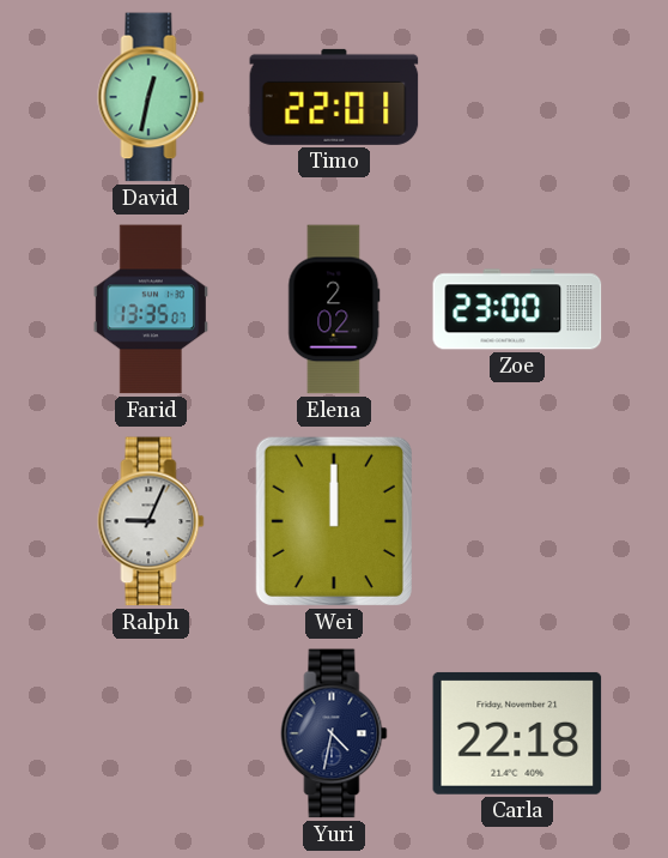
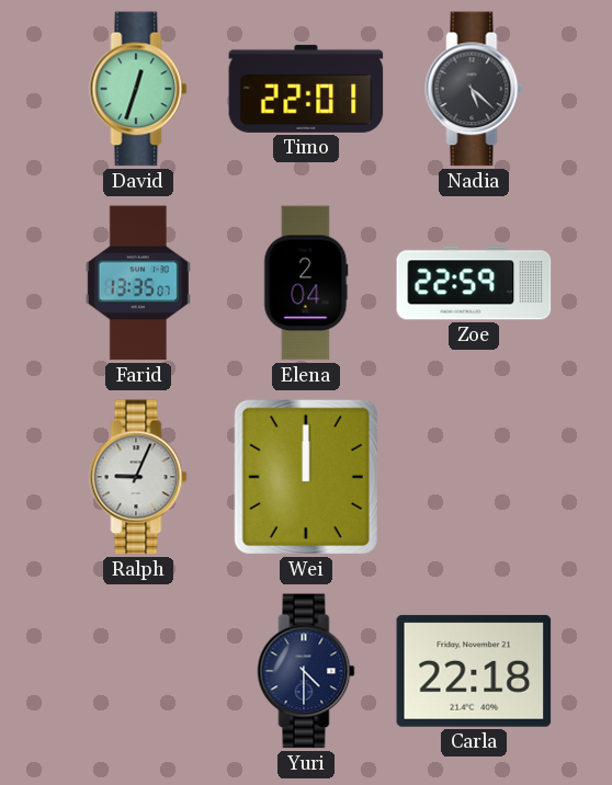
David: 12:32 -> 12:33 (138, 89)
Nadia: none -> 5:22 (474, 89)
Elena: 2:02 -> 2:04 (306, 283)
Zoe: 23:00 -> 22:59 (474, 283)
Yuri: 4:32 -> 4:30 (306, 671)
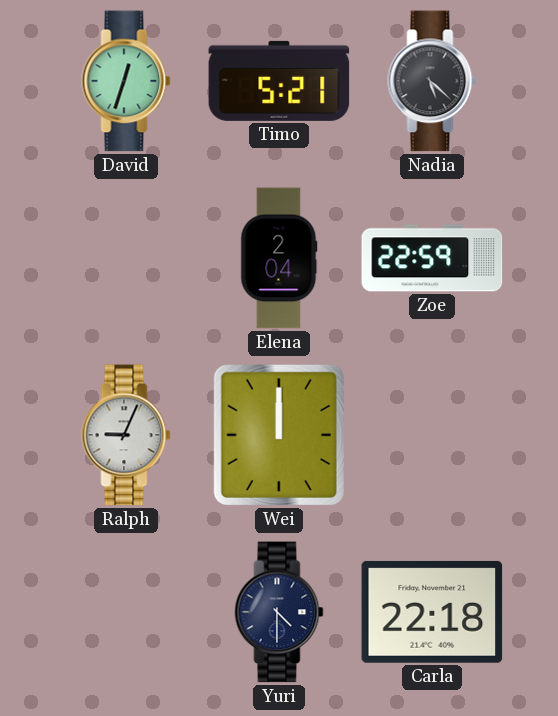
Timo: 22:01 -> 5:21 (279, 81)
Farid: 13:35 -> none (138, 283)
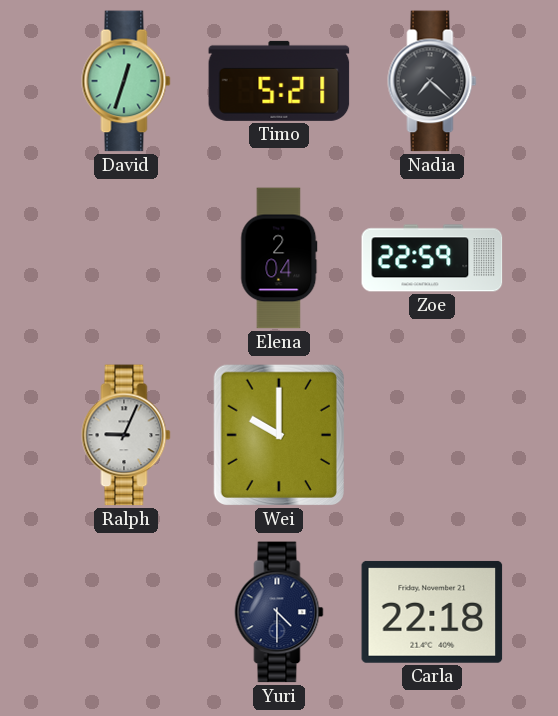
Nadia: 5:22 -> 7:22 (432, 81)
Wei: 12:00 -> 10:00 (279, 435)
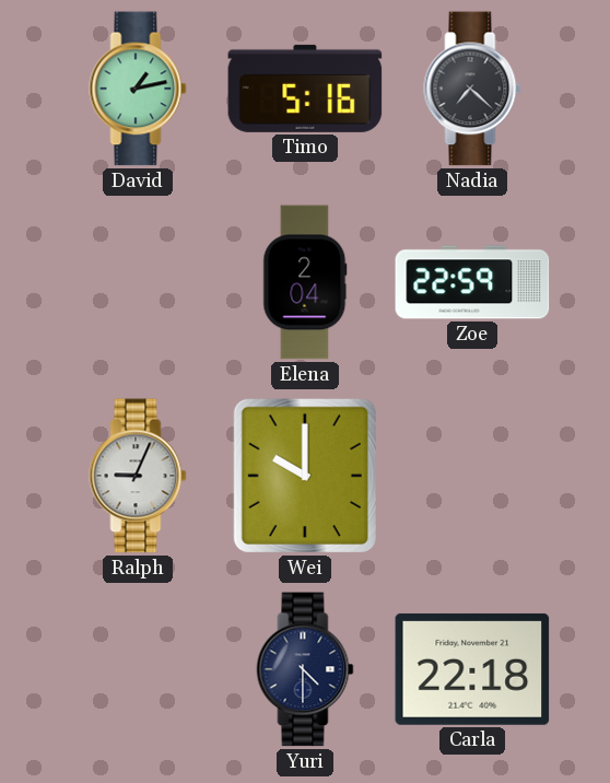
David: 12:33 -> 1:13 (138, 89)
Timo: 5:21 -> 5:16 (305, 89)
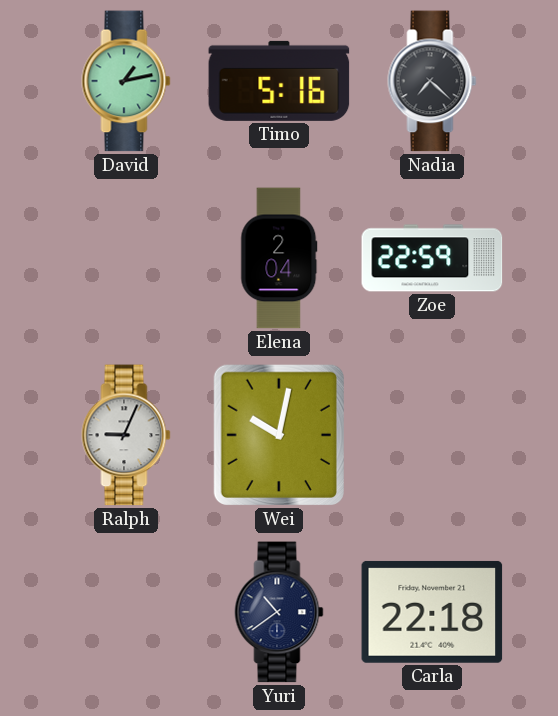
Wei: 10:00 -> 10:02 (279, 435)
Yuri: 4:30 -> 10:39 (279, 612)
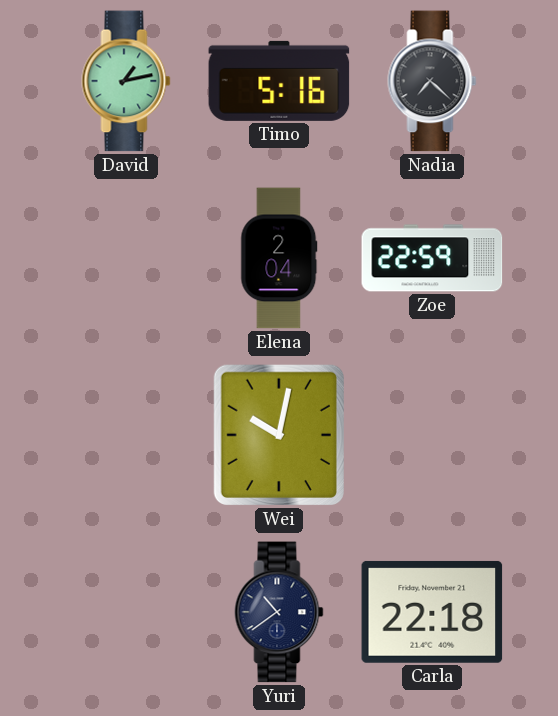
Ralph: 9:04 -> none (126, 435)
